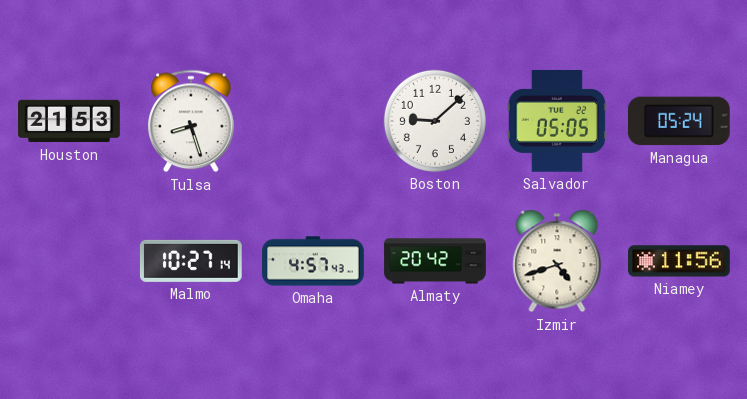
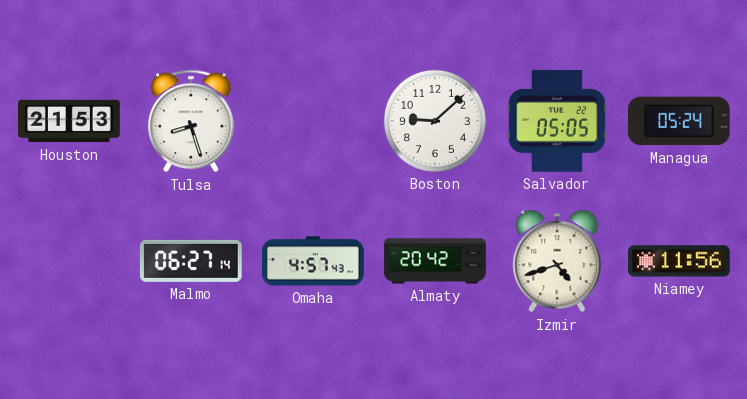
Malmo: 10:27 -> 06:27 (191, 261)
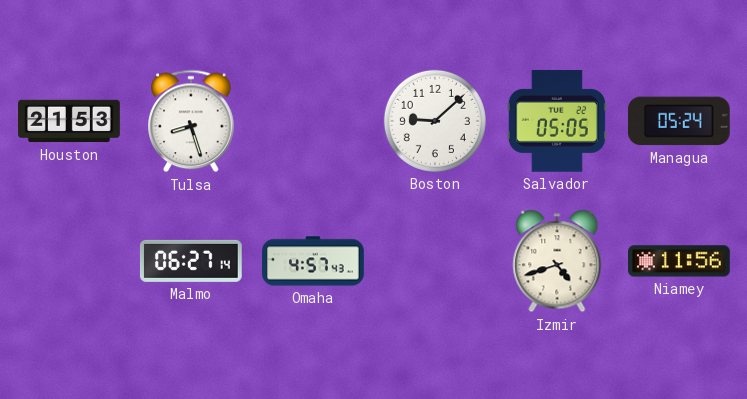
Almaty: 20:42 -> none (435, 261)
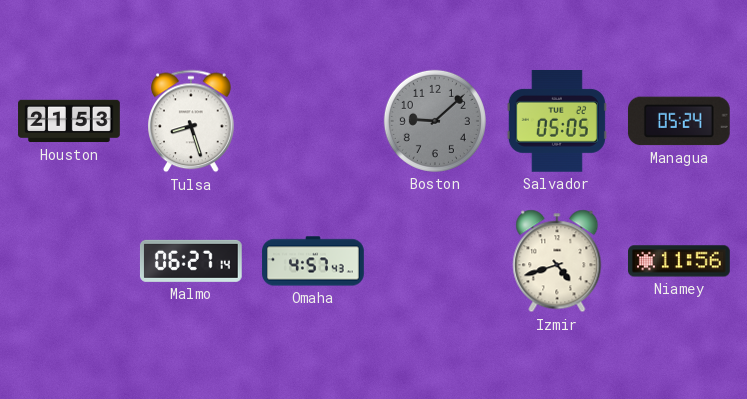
Boston dial: white -> grey (435, 121)
